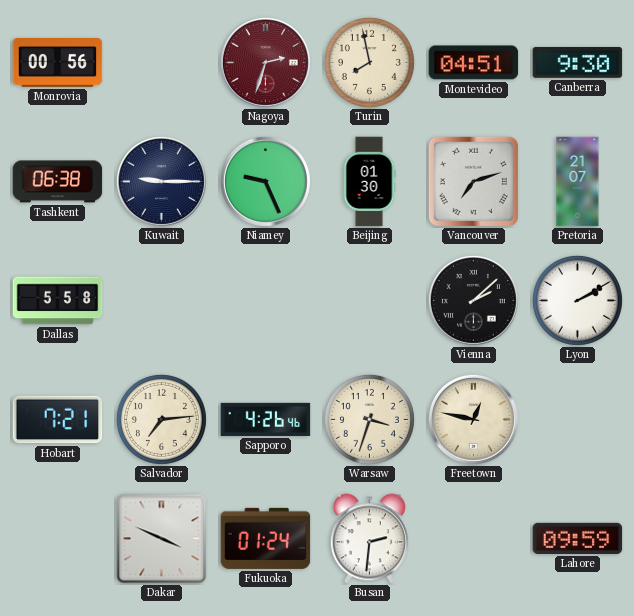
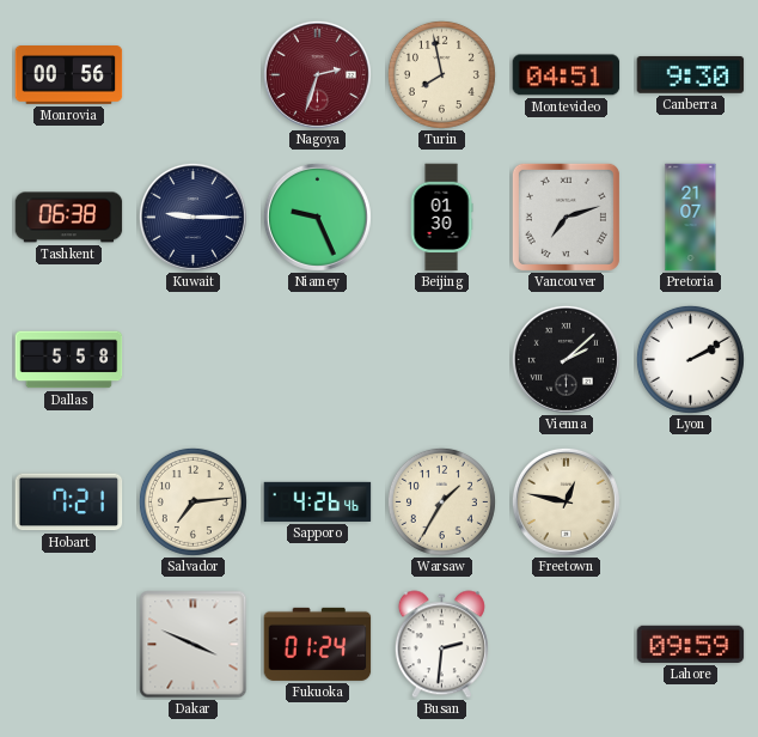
Warsaw: 3:33 -> 1:35 (441, 501)
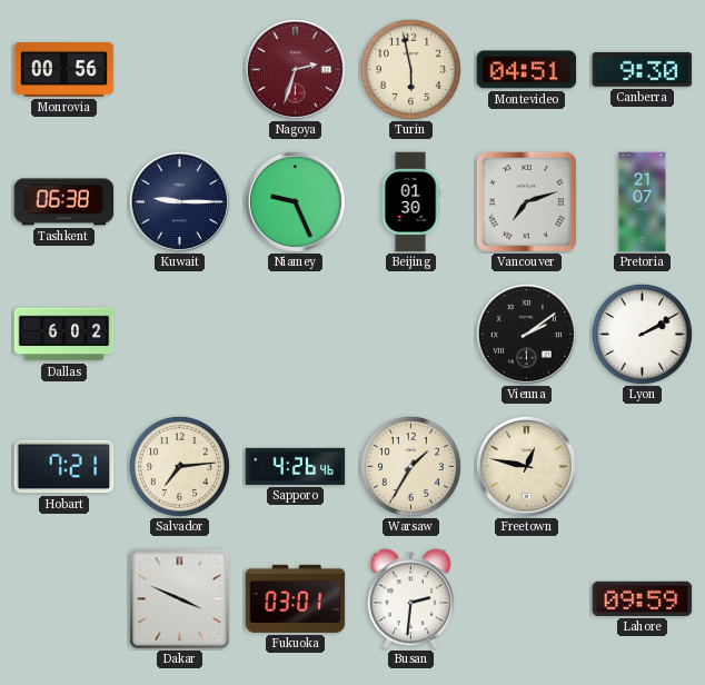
Turin: 7:58 -> 5:58 (410, 69)
Dallas: 5:58 -> 6:02 (64, 335)
Vienna: 2:08 -> 2:09 (526, 334)
Fukuoka: 01:24 -> 03:01 (296, 598)
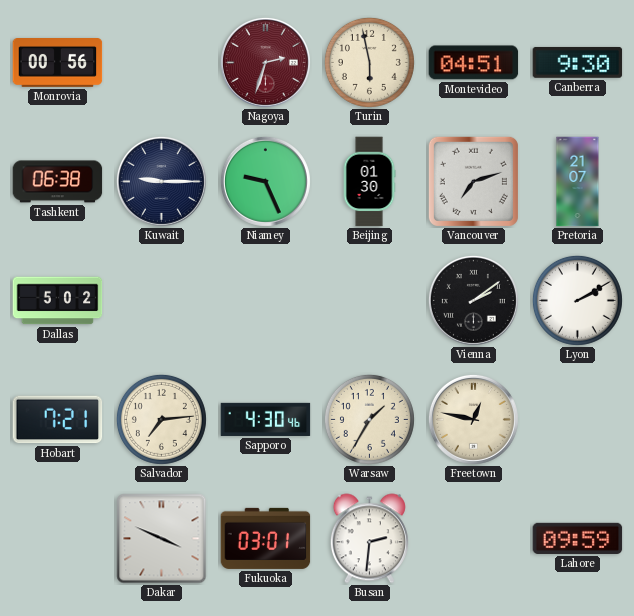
Dallas: 6:02 -> 5:02 (58, 301)
Sapporo: 4:26 -> 4:30 (266, 419)
